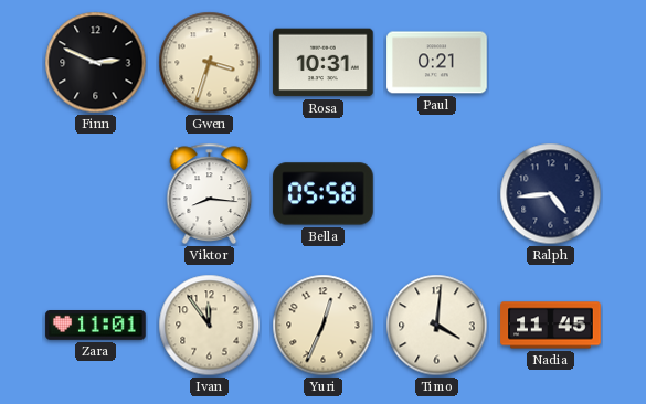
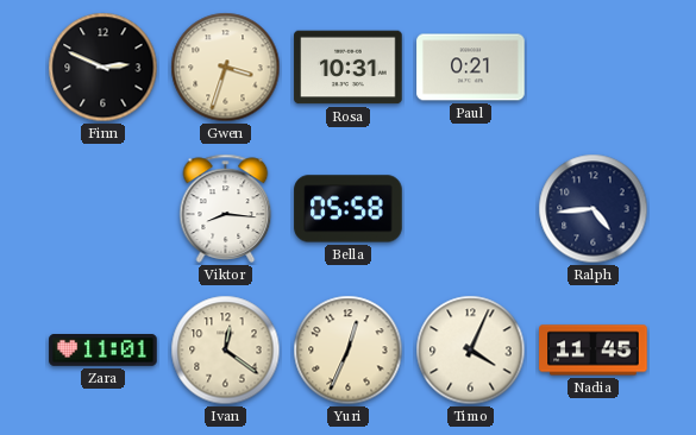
Ivan: 11:54 -> 12:21 (226, 351)
Timo: 4:01 -> 4:04 (471, 351)
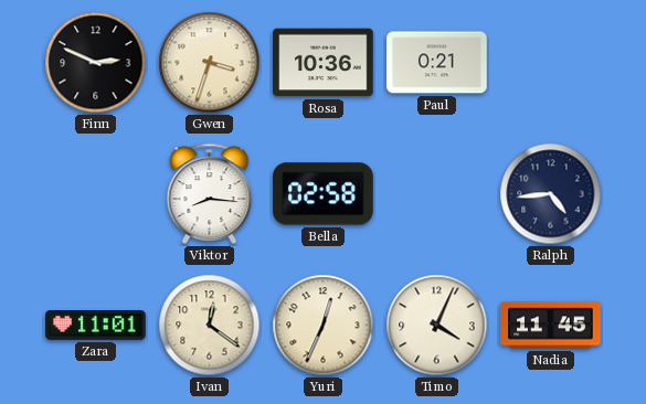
Rosa: 10:31 -> 10:36 (324, 63)
Bella: 05:58 -> 02:58 (324, 194)
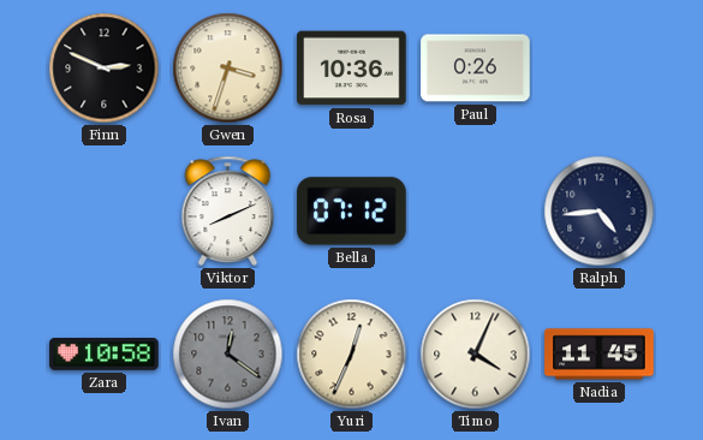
Paul: 0:21 -> 0:26 (476, 69)
Viktor: 8:16 -> 8:11 (228, 210)
Bella: 02:58 -> 07:12 (352, 212)
Zara: 11:01 -> 10:58 (105, 355)
Ivan dial: cream -> grey (228, 355)
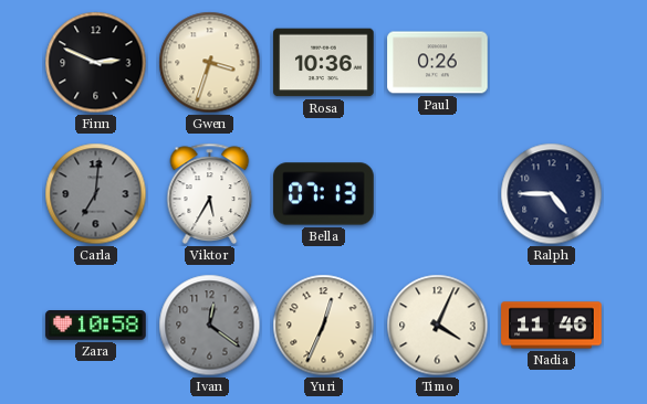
Carla: none -> 7:01 (96, 194)
Viktor: 8:11 -> 5:35 (210, 193)
Bella: 07:12 -> 07:13 (324, 194)
Ralph: 4:44 -> 4:45 (552, 194)
Nadia: 11:45 -> 11:46 (552, 326)
